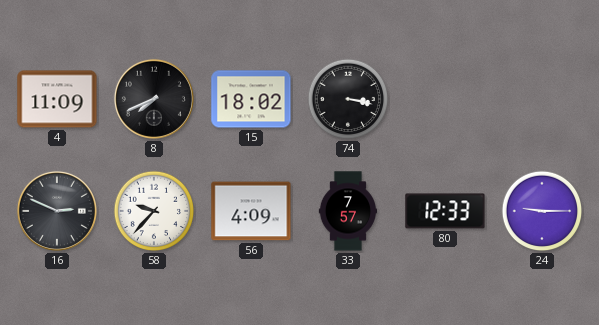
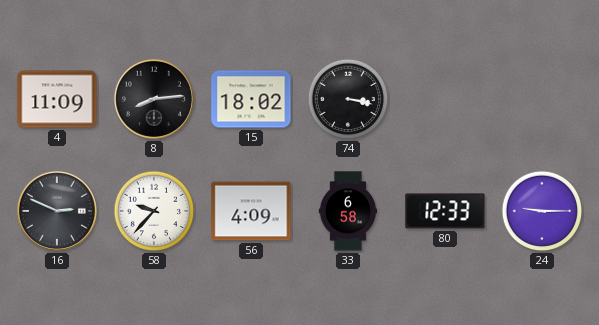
8: 7:41 -> 8:14 (154, 99)
33: 7:57 -> 6:58 (348, 211)
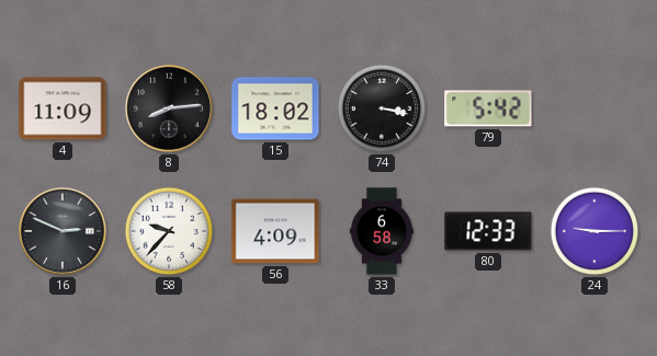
79: none -> 5:42 (488, 108)
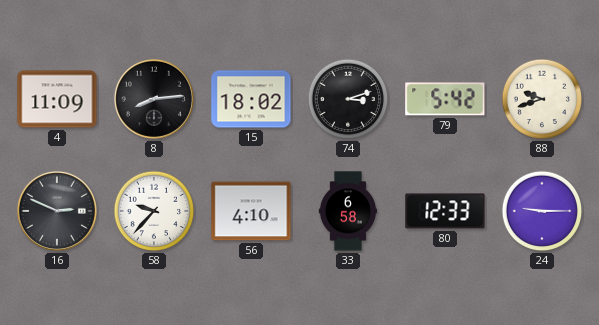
74: 3:17 -> 3:12 (348, 99)
88: none -> 9:42 (542, 99)
56: 4:09 -> 4:10 (251, 211)
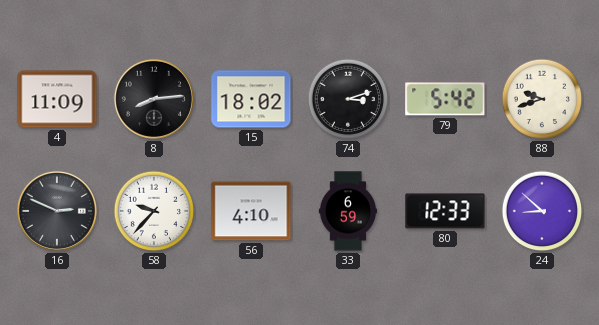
33: 6:58 -> 6:59 (348, 211)
24: 9:15 -> 8:52 (542, 211)
